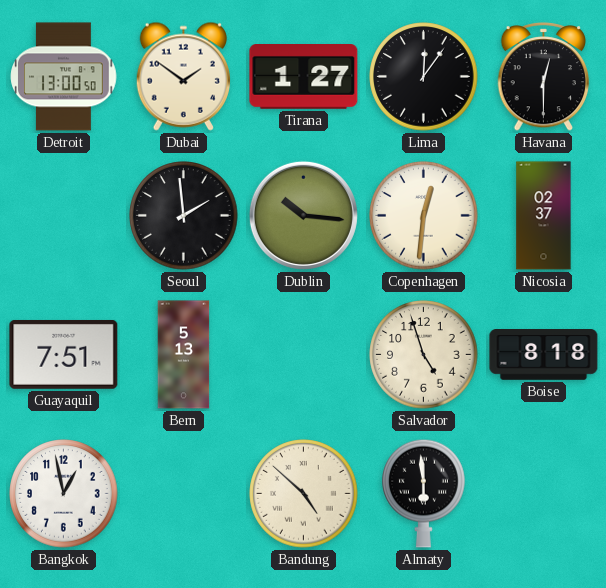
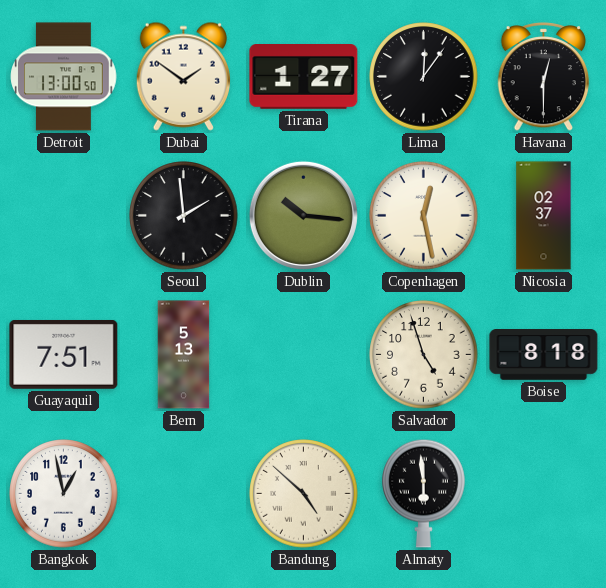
Copenhagen: 12:31 -> 12:28 (424, 216)
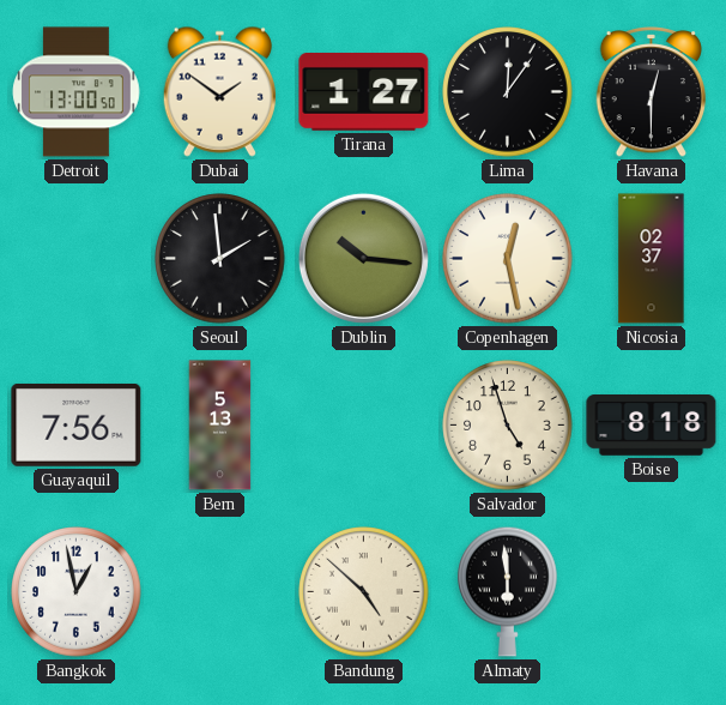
Guayaquil: 7:51 -> 7:56 (77, 424)
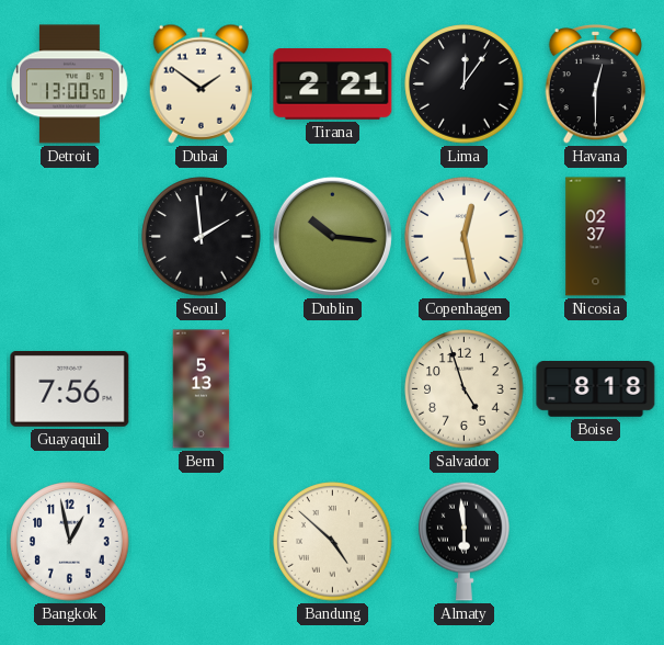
Tirana: 1:27 -> 2:21 (333, 84)
